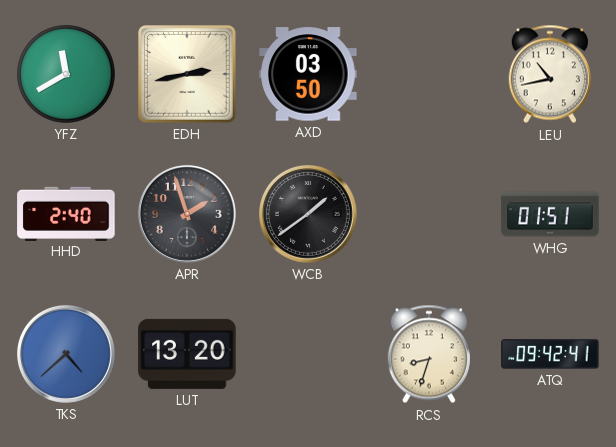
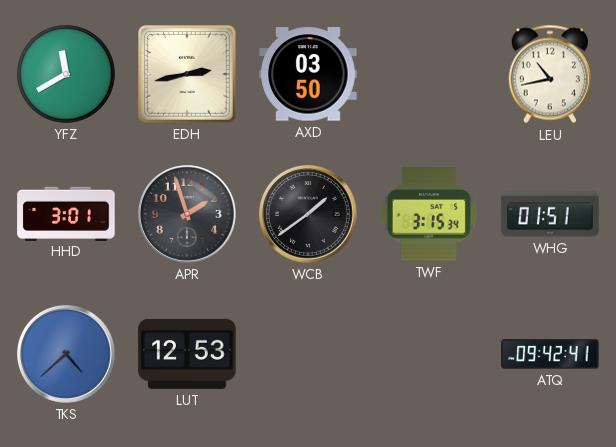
HHD: 2:40 -> 3:01 (66, 213)
TWF: none -> 3:15 (429, 214)
LUT: 13:20 -> 12:53 (187, 354)
RCS: 8:33 -> none (429, 354)
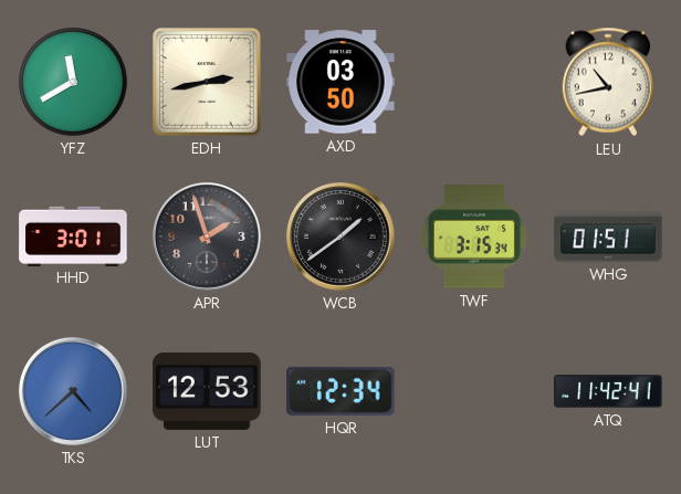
HQR: none -> 12:34 (340, 391)
ATQ: 09:42 -> 11:42 (608, 391)
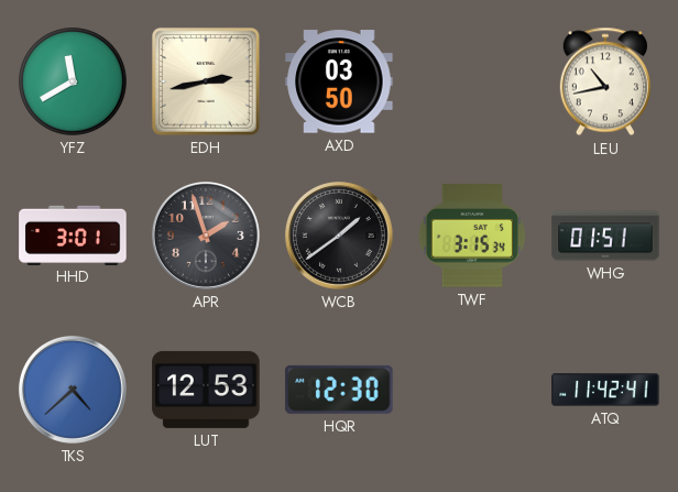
HQR: 12:34 -> 12:30 (339, 390)
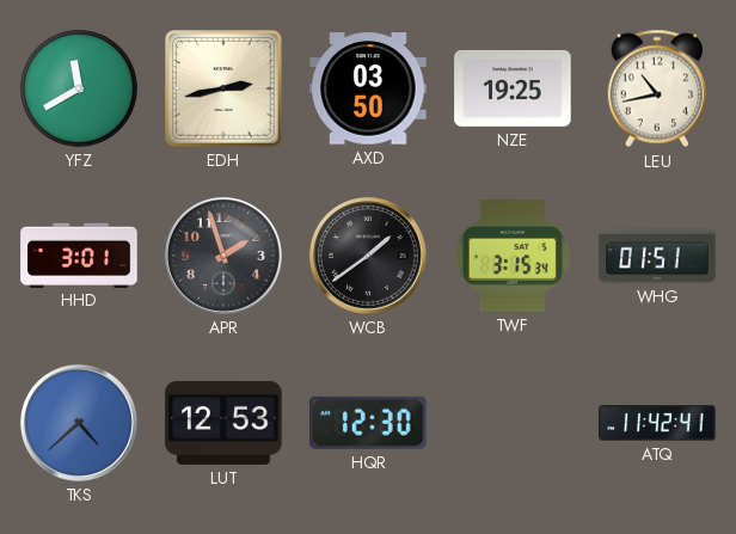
NZE: none -> 19:25 (513, 88)
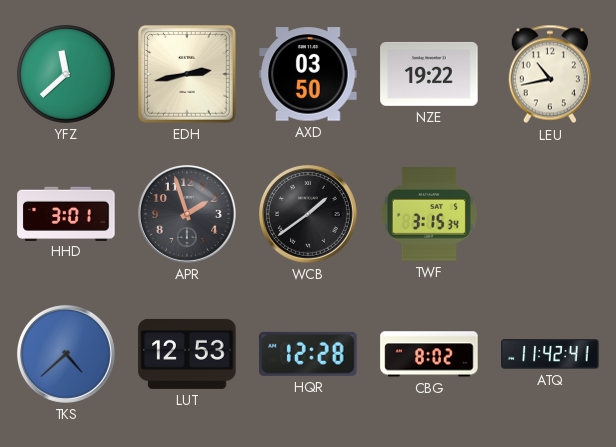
YFZ: 11:40 -> 11:38 (66, 74)
NZE: 19:25 -> 19:22 (429, 74)
WHG: 01:51 -> none (657, 256)
HQR: 12:30 -> 12:28 (308, 354)
CBG: none -> 8:02 (429, 354)
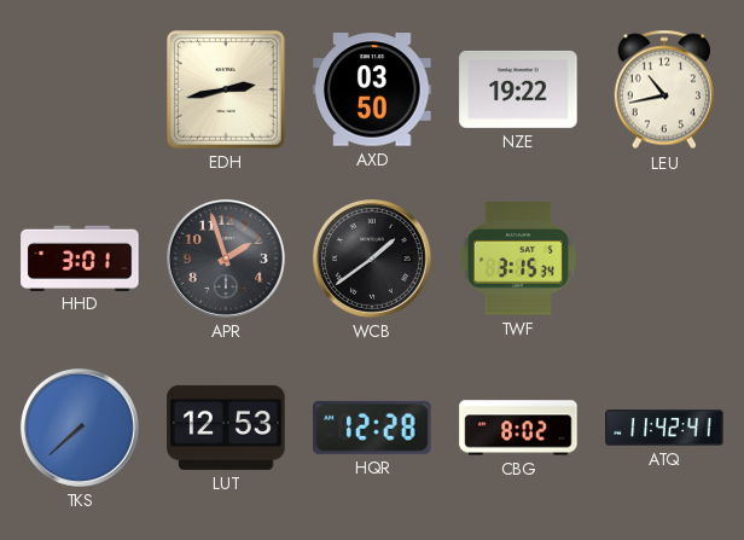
YFZ: 11:38 -> none (66, 74)
TKS: 4:38 -> 7:38 (80, 428)
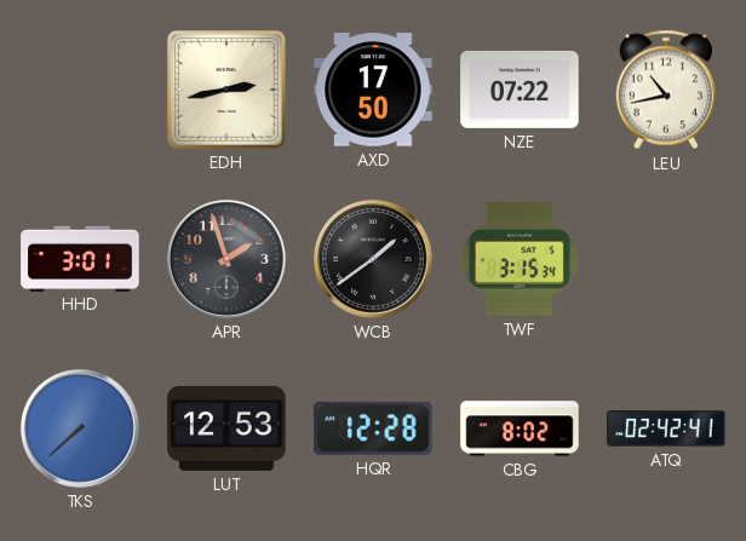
AXD: 03:50 -> 17:50 (373, 90)
NZE: 19:22 -> 07:22 (520, 90)
ATQ: 11:42 -> 02:42 (666, 428)
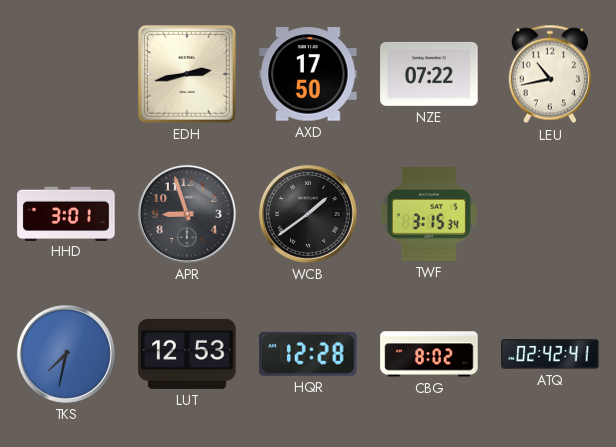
APR: 1:57 -> 8:57 (187, 214)
TKS: 7:38 -> 7:32 (66, 354)
